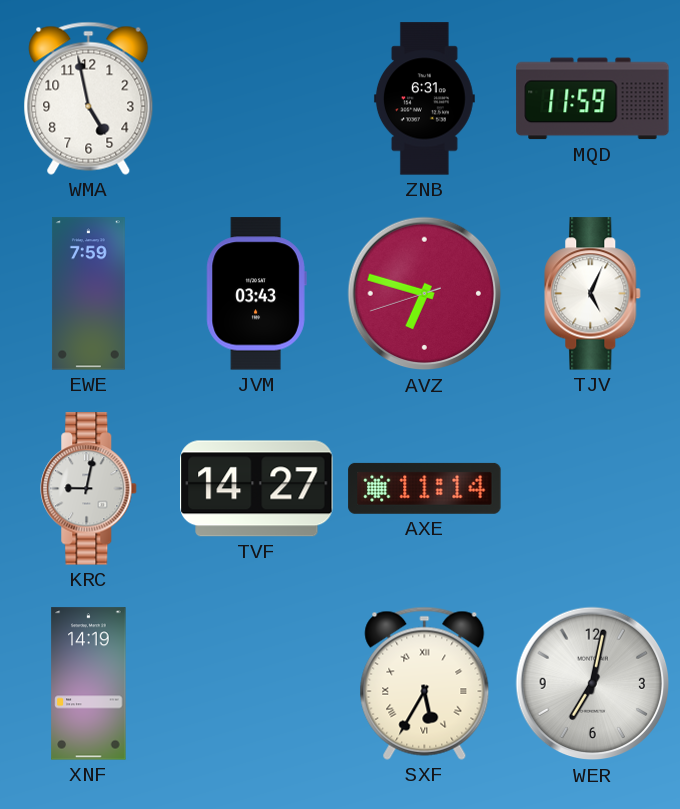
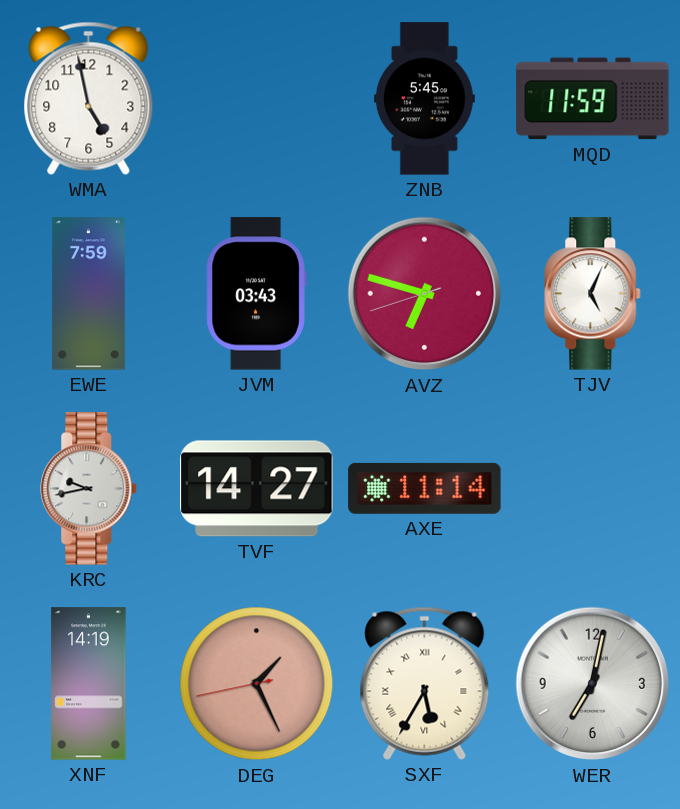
ZNB: 6:31 -> 5:45 (424, 99)
KRC: 9:02 -> 9:43 (89, 489)
DEG: none -> 1:25 (257, 684)
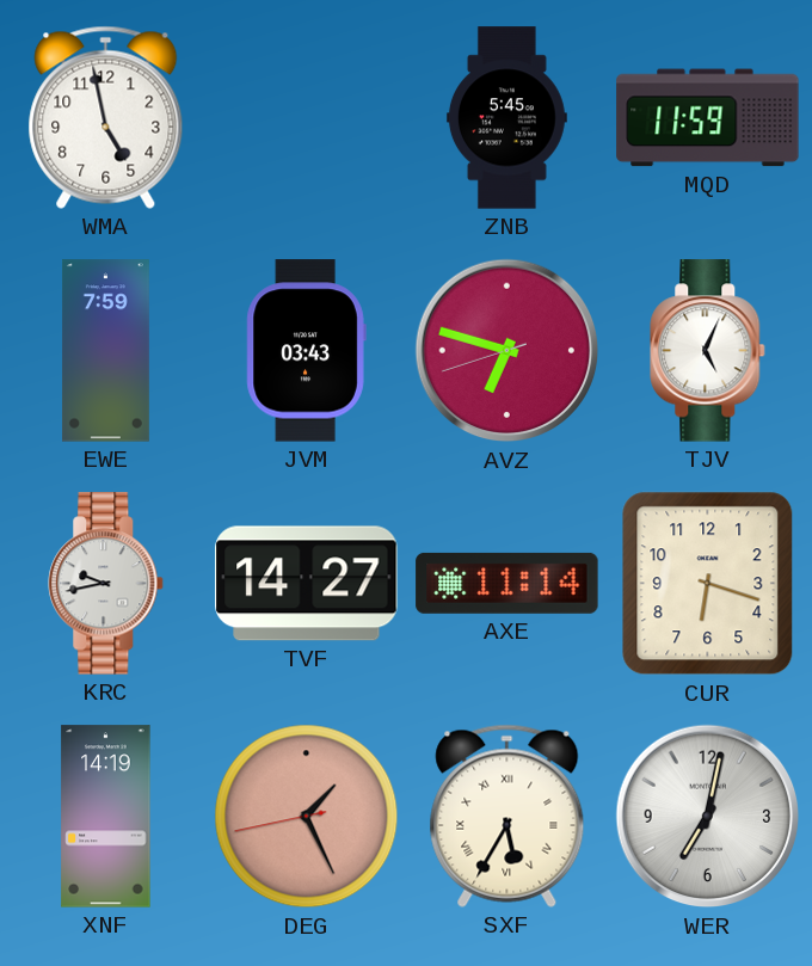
CUR: none -> 6:18 (708, 584)
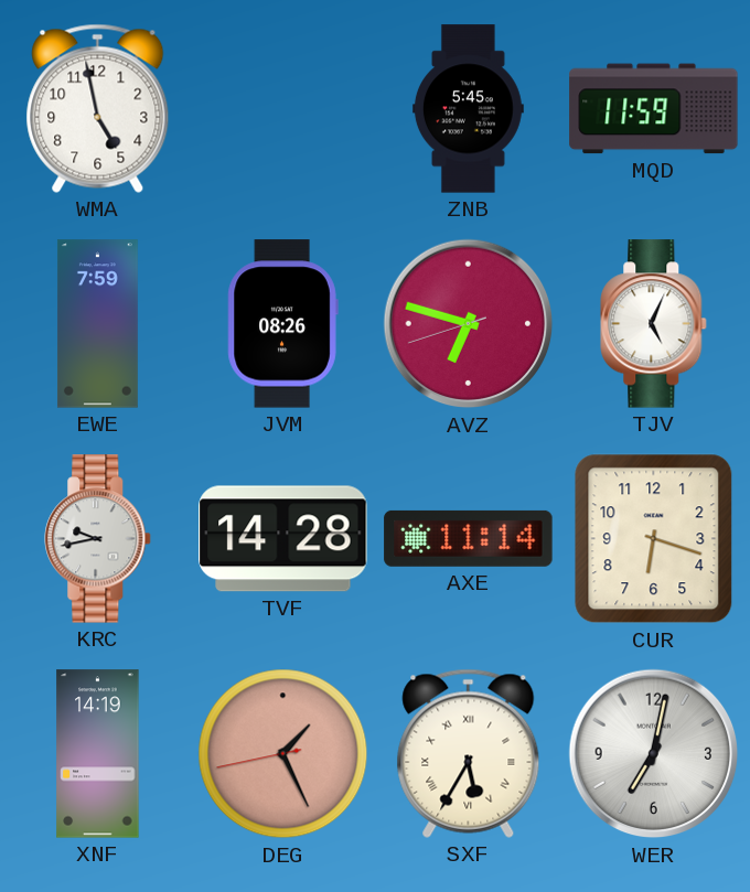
JVM: 03:43 -> 08:26 (282, 324)
TVF: 14:27 -> 14:28 (283, 539)
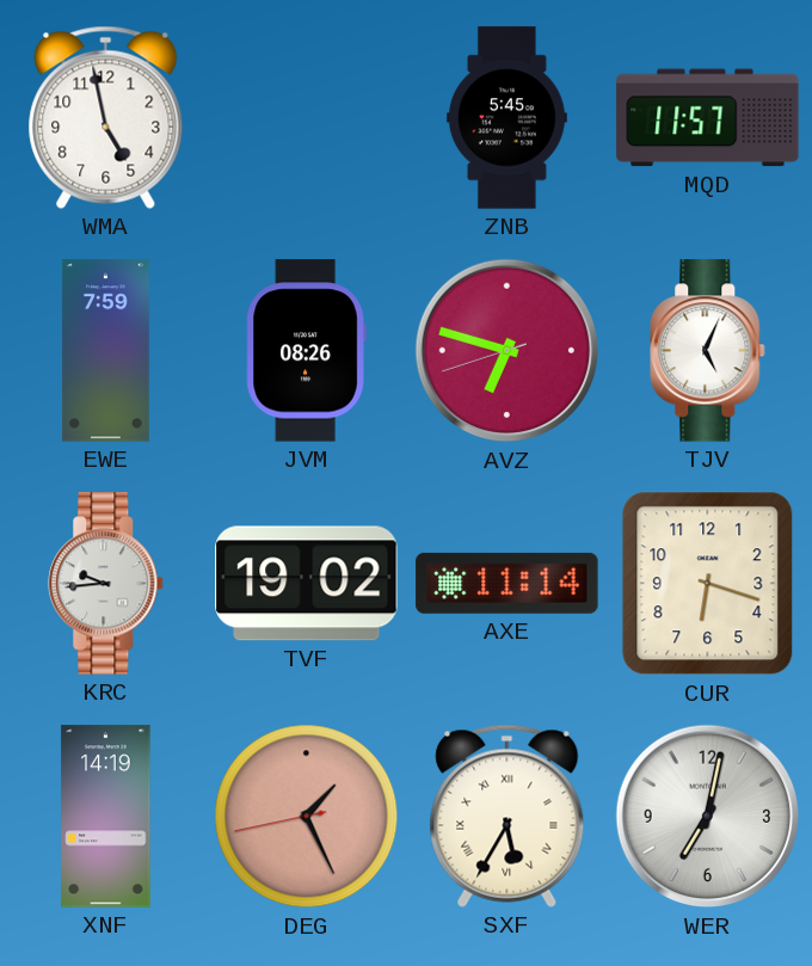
MQD: 11:59 -> 11:57 (708, 118)
KRC: 9:43 -> 9:44 (106, 584)
TVF: 14:28 -> 19:02 (307, 584)
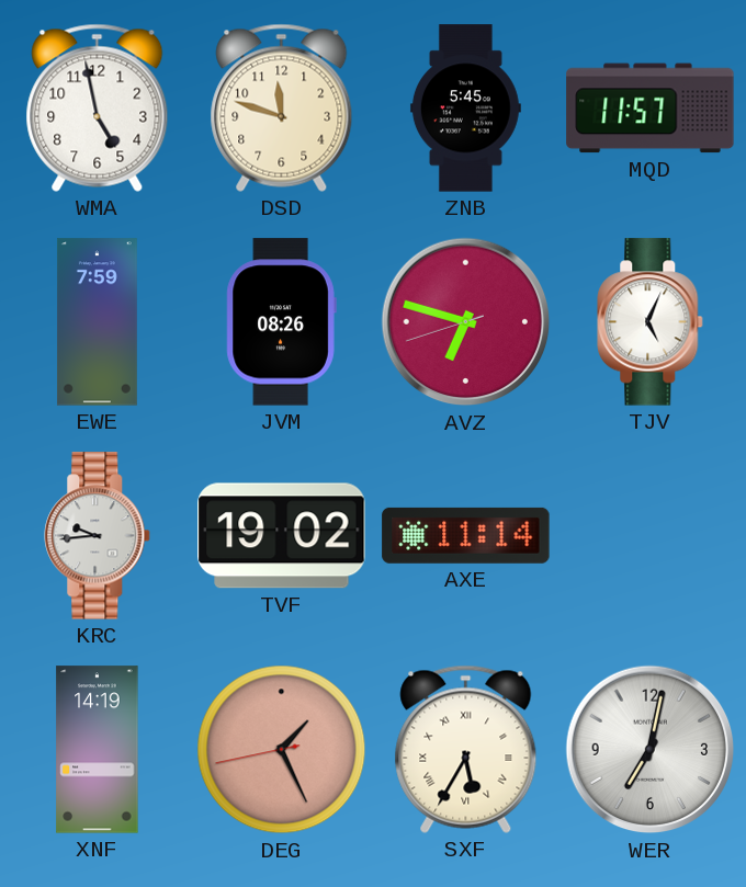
DSD: none -> 11:48 (282, 107)
CUR: 6:18 -> none (708, 584)
